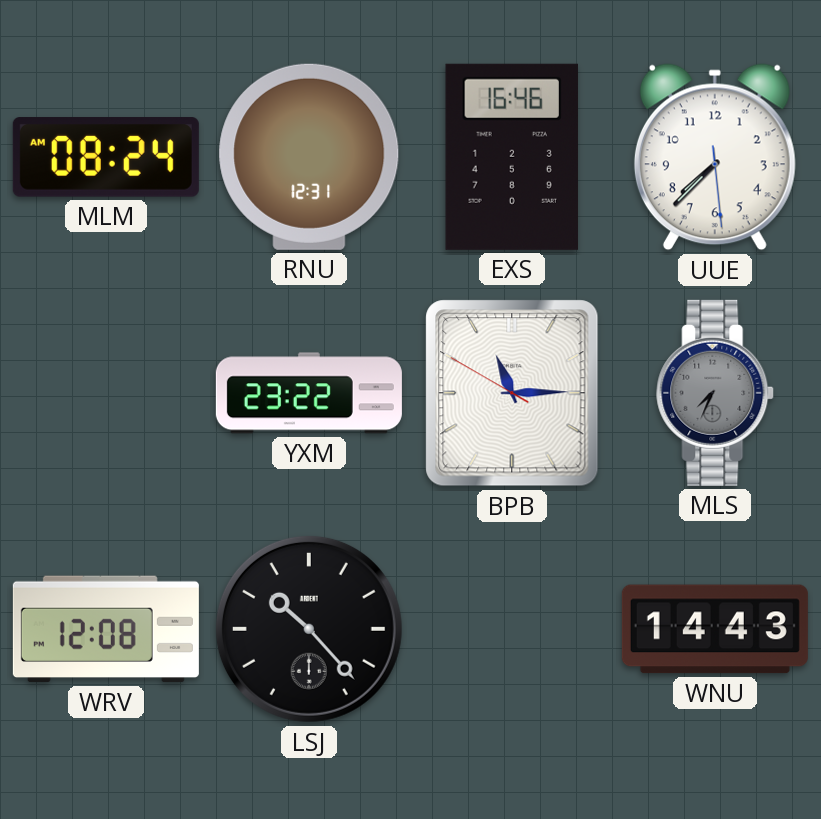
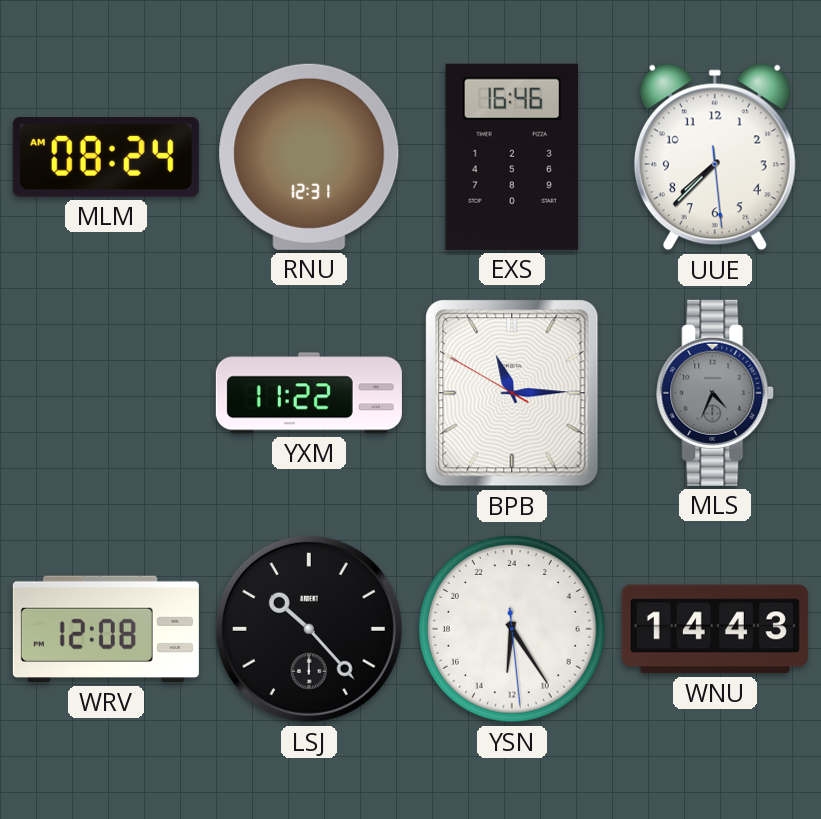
YXM: 23:22 -> 11:22 (309, 393)
MLS: 7:34 -> 4:34 (716, 393)
YSN: none -> 12:24 (513, 630)
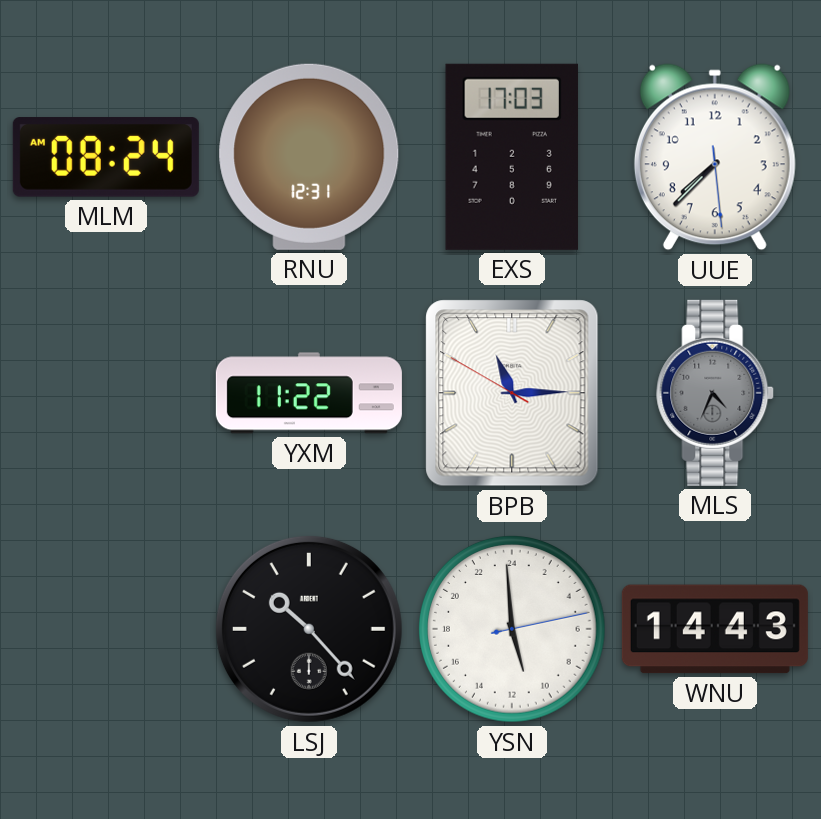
EXS: 16:46 -> 17:03 (512, 157)
WRV: 12:08 -> none (106, 629)
YSN: 12:24 -> 10:59 (513, 630)
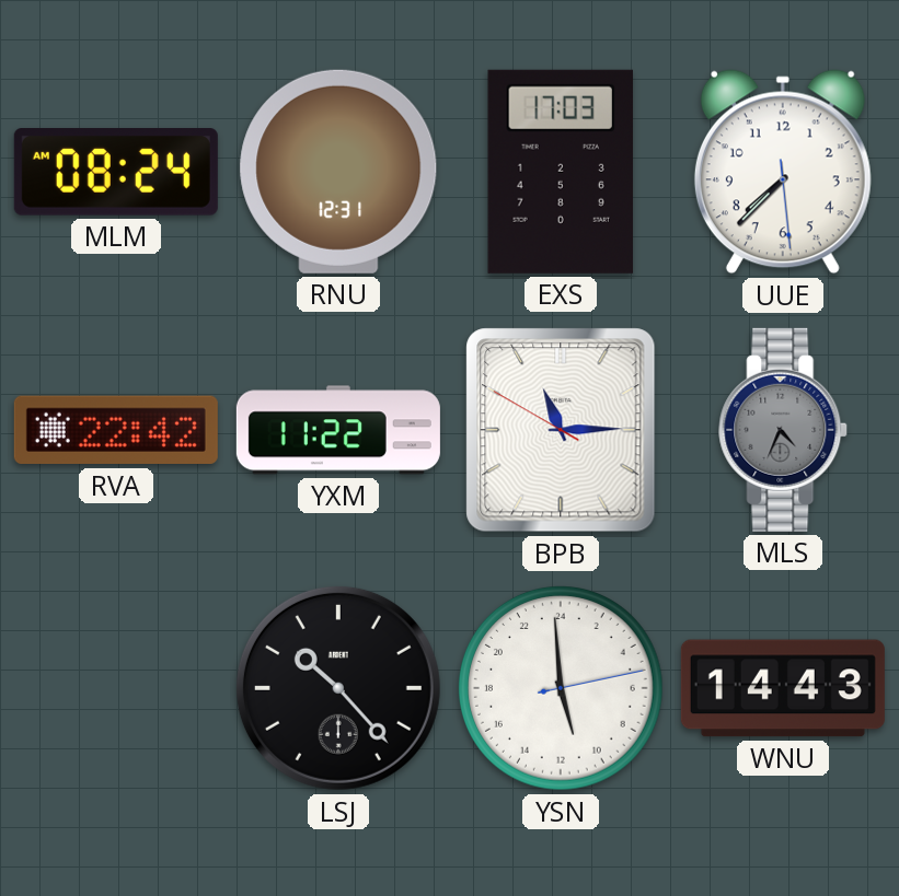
RVA: none -> 22:42 (116, 430)
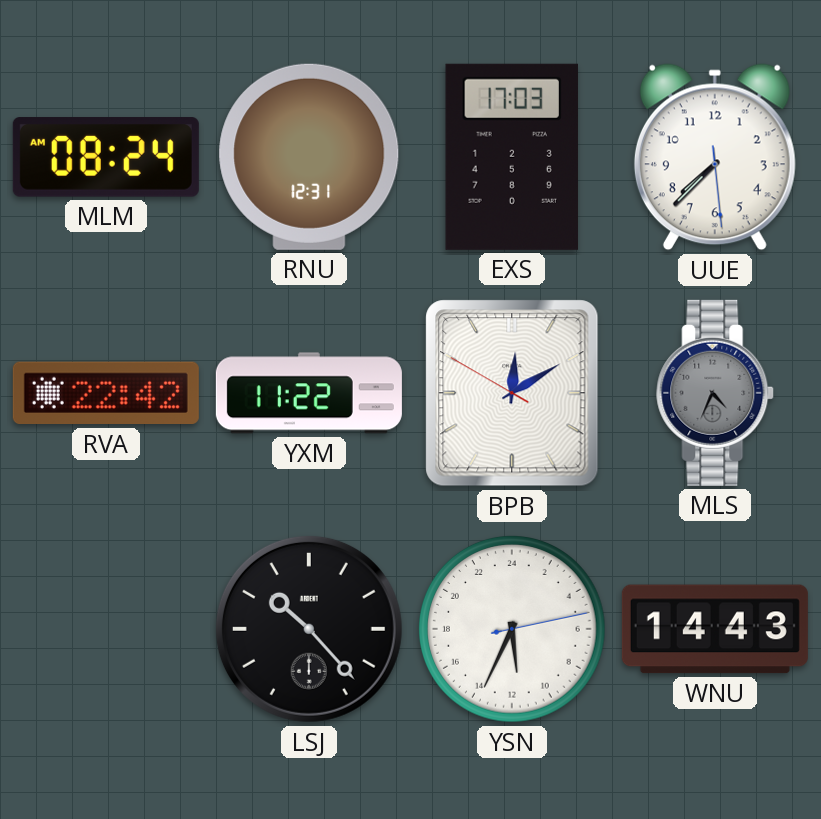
BPB: 11:14 -> 12:09 (512, 393)
YSN: 10:59 -> 11:34 (513, 630)
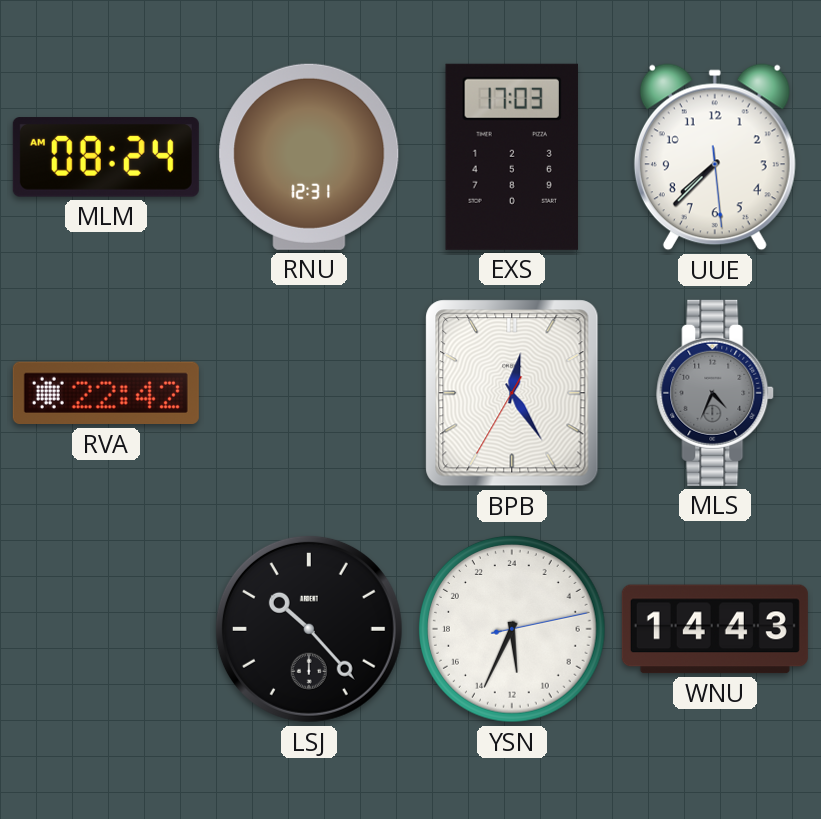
YXM: 11:22 -> none (309, 393)
BPB: 12:09 -> 12:24 (512, 393)
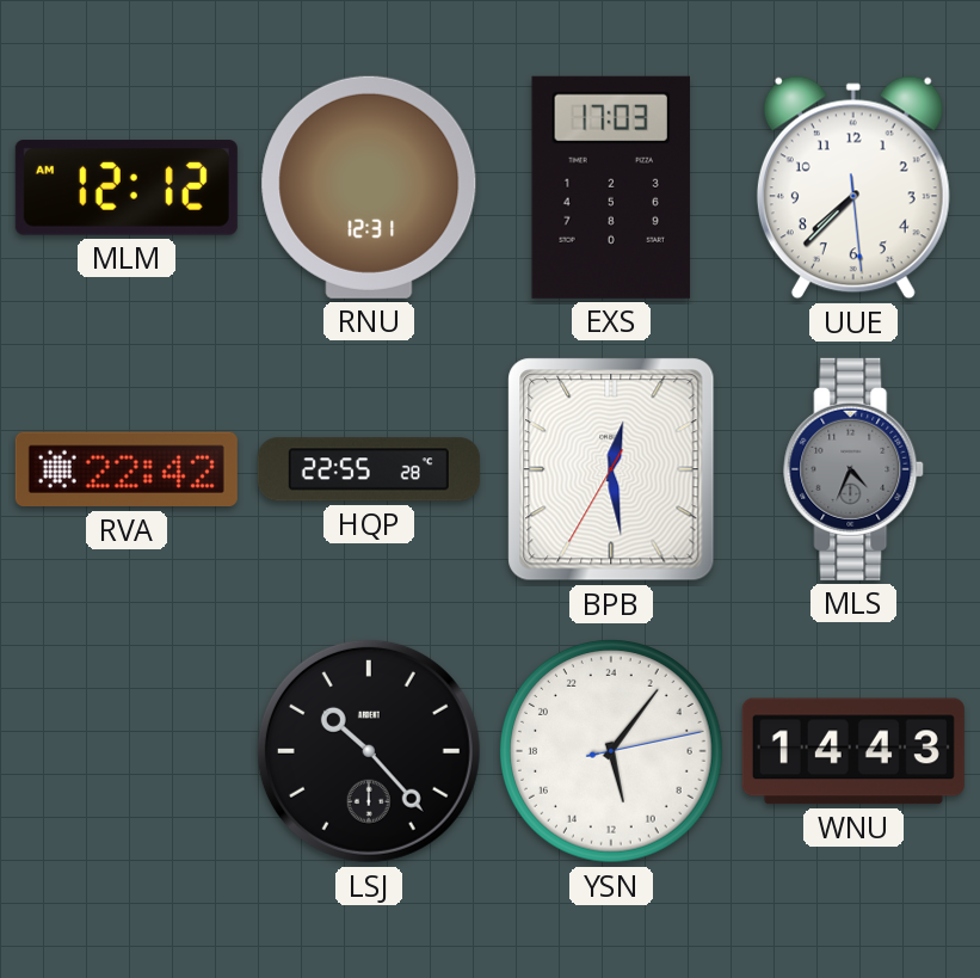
MLM: 08:24 -> 12:12 (127, 187)
HQP: none -> 22:55 (369, 469)
BPB: 12:24 -> 12:28 (611, 469)
YSN: 11:34 -> 11:06 (612, 752)
